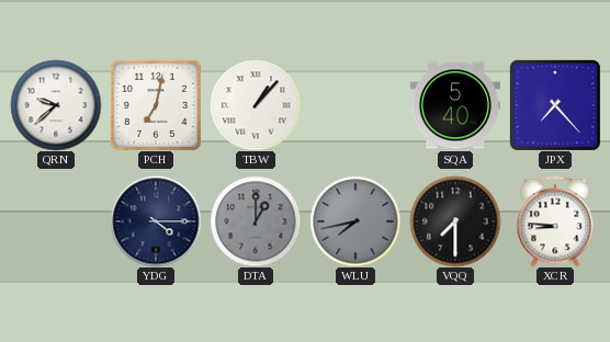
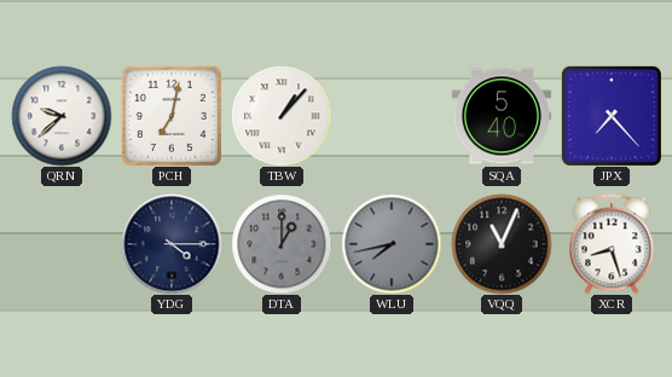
VQQ: 7:30 -> 11:04 (502, 244)
XCR: 8:46 -> 8:27 (612, 244)
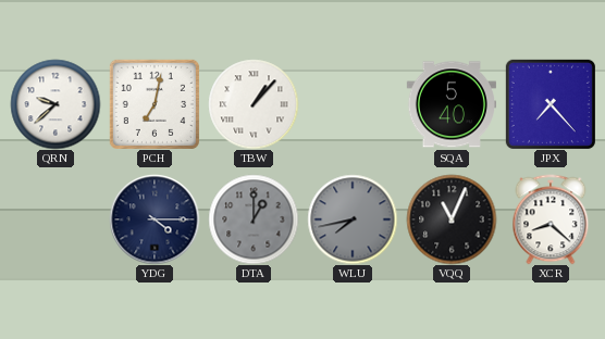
XCR: 8:27 -> 8:22 (551, 219)
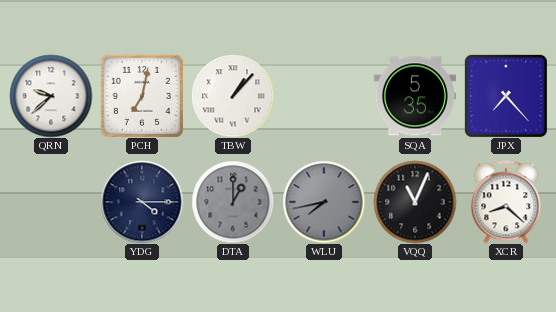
SQA: 5:40 -> 5:35 (414, 96)
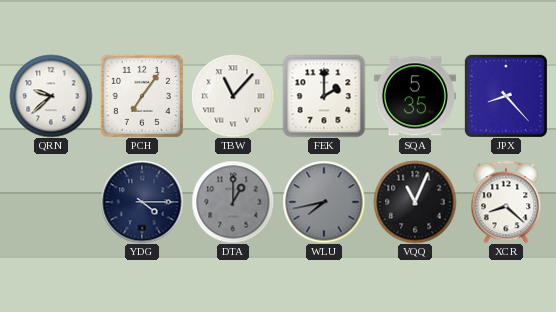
PCH: 7:02 -> 7:06 (142, 96)
TBW: 1:07 -> 11:07 (233, 96)
FEK: none -> 2:00 (324, 96)
JPX: 7:23 -> 8:23 (506, 96)
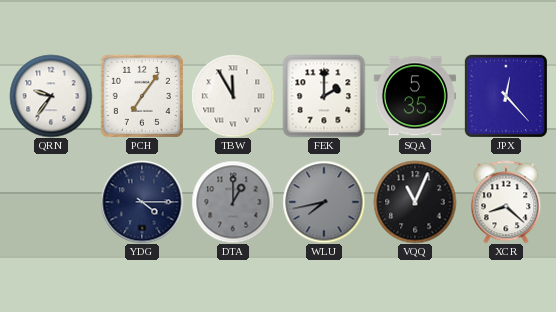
QRN: 9:38 -> 9:36 (51, 96)
TBW: 11:07 -> 11:55 (233, 96)
JPX: 8:23 -> 12:23 (506, 96)
